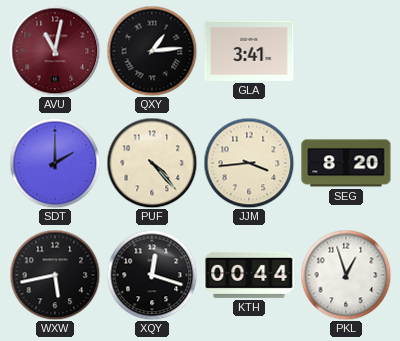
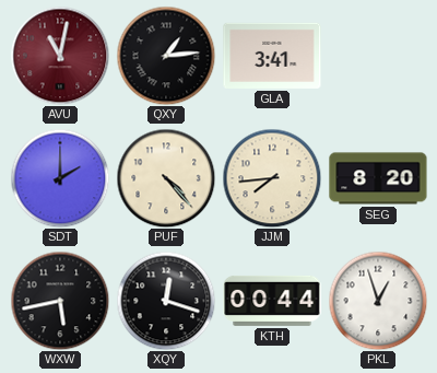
JJM: 3:44 -> 7:44 (272, 178)
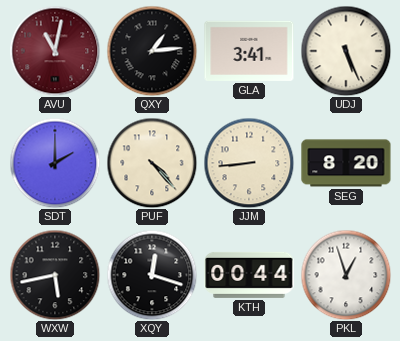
UDJ: none -> 5:26 (346, 51)
JJM: 7:44 -> 8:44 (249, 163)
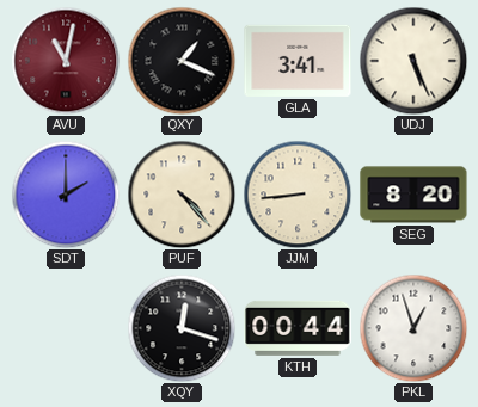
QXY: 1:14 -> 1:19 (182, 61)
WXW: 5:43 -> none (55, 275)
